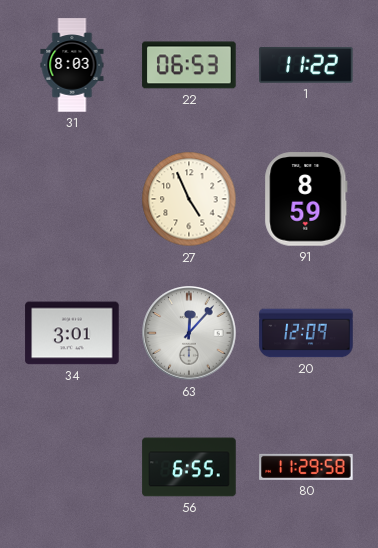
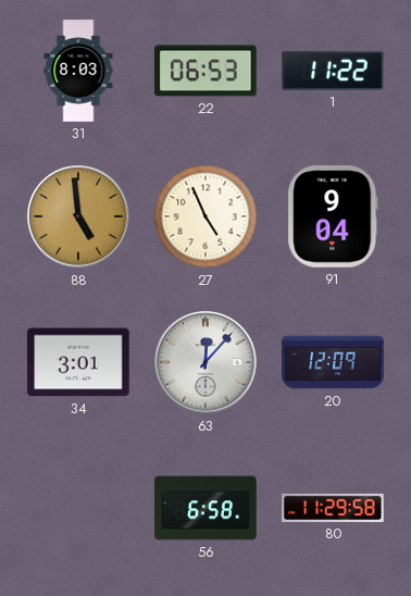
88: none -> 4:59 (78, 216)
91: 8:59 -> 9:04 (333, 216)
56: 6:55 -> 6:58 (205, 508)
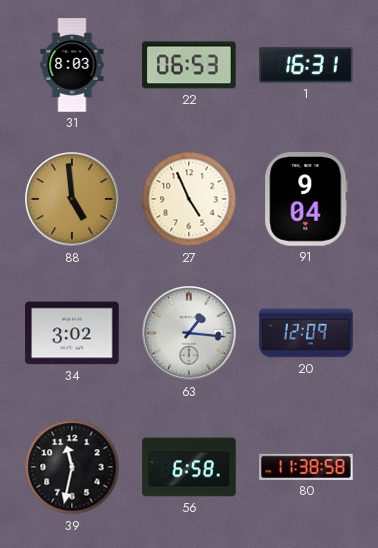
1: 11:22 -> 16:31 (306, 65)
34: 3:01 -> 3:02 (72, 333)
63: 12:07 -> 1:16 (189, 333)
39: none -> 11:32 (72, 467)
80: 11:29 -> 11:38 (306, 467)
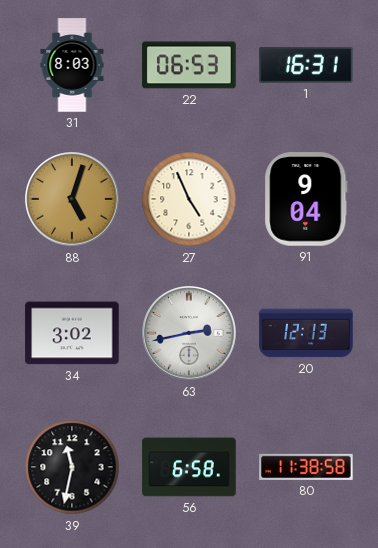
88: 4:59 -> 5:03 (72, 199)
63: 1:16 -> 2:43 (189, 333)
20: 12:09 -> 12:13 (306, 333)
